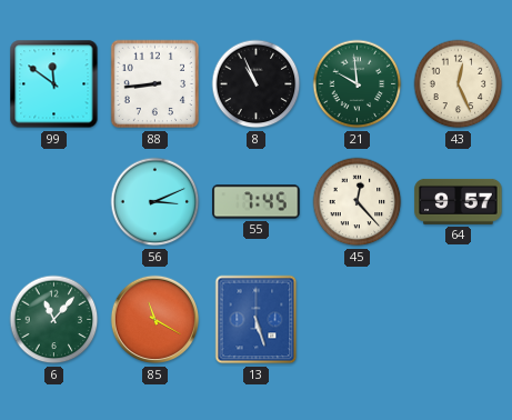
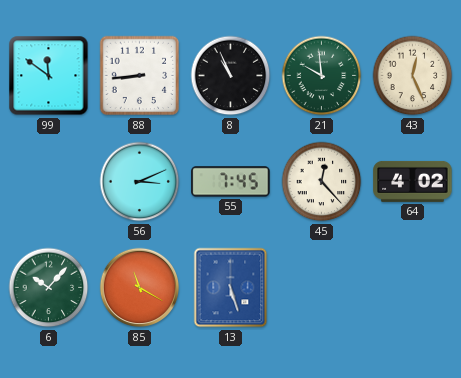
64: 9:57 -> 4:02 (413, 181)
6: 11:07 -> 10:07 (49, 288)
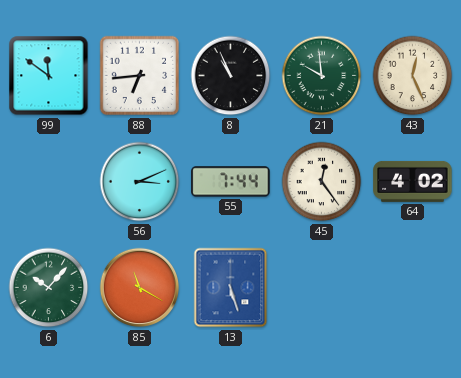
88: 8:44 -> 6:44 (140, 76)
55: 7:45 -> 7:44 (231, 182)
45: 12:23 -> 12:24 (322, 182)
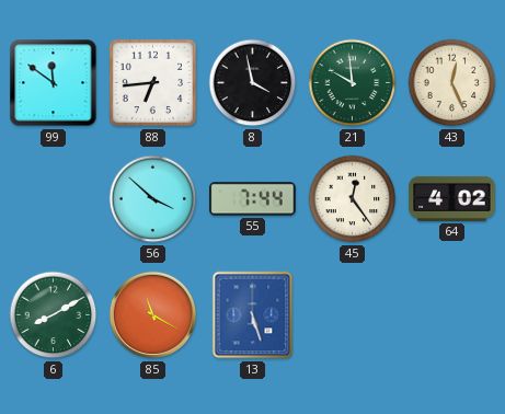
8: 10:56 -> 3:58 (253, 83)
56: 3:11 -> 3:52 (153, 199)
6: 10:07 -> 8:10 (54, 315)
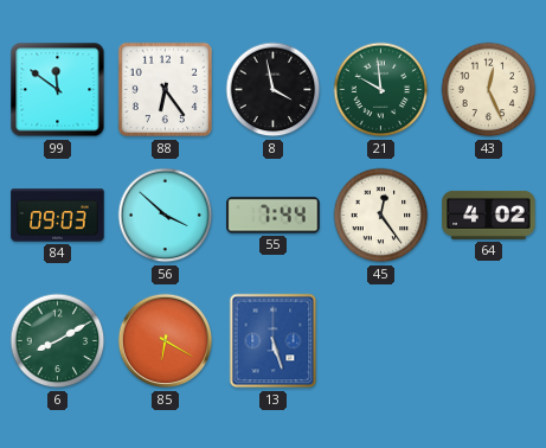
88: 6:44 -> 6:24 (166, 90)
84: none -> 09:03 (58, 216)
85: 11:20 -> 6:20 (166, 341)
